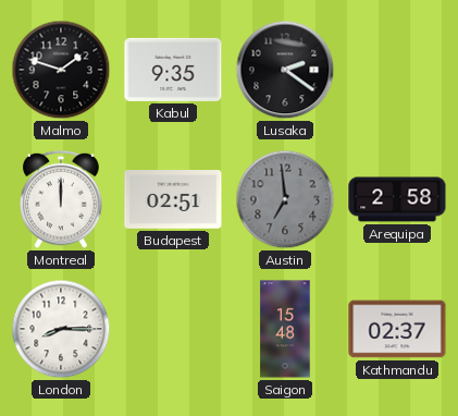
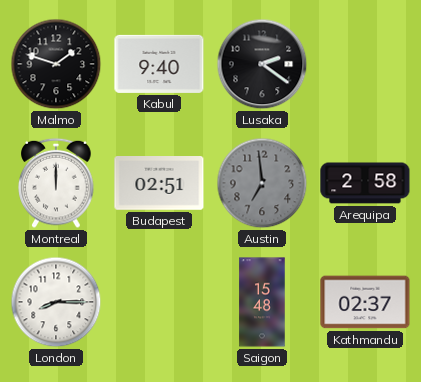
Kabul: 9:35 -> 9:40 (159, 64)
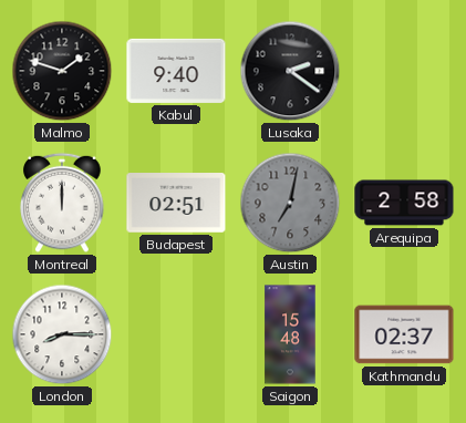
Austin: 6:59 -> 7:02 (290, 203)
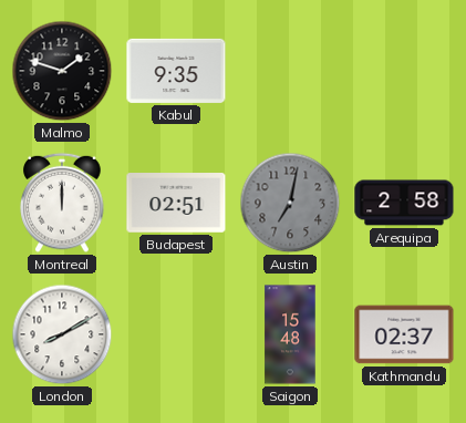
Kabul: 9:40 -> 9:35 (176, 71)
Lusaka: 2:21 -> none (290, 71)
London: 8:15 -> 8:10 (62, 334)
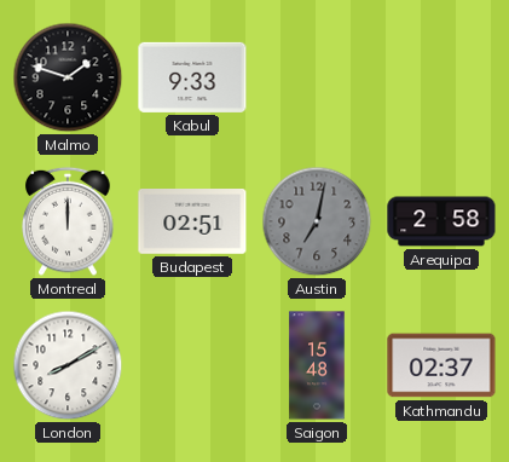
Kabul: 9:35 -> 9:33 (192, 77)
